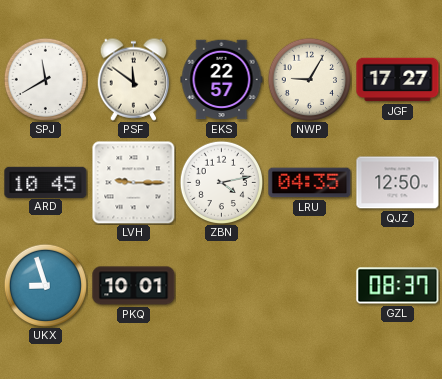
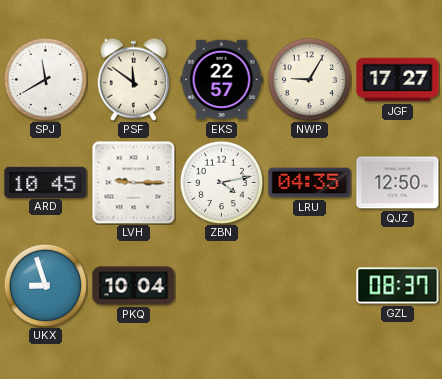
PKQ: 10:01 -> 10:04 (134, 286)
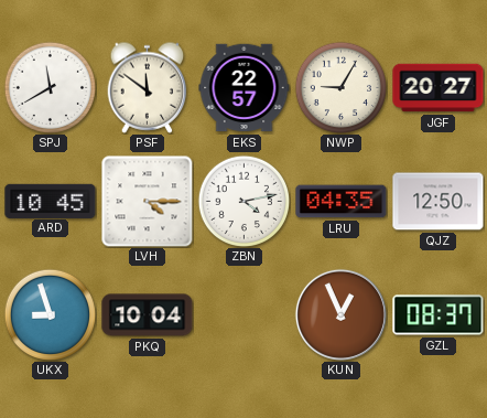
JGF: 17:27 -> 20:27 (439, 88)
LVH: 9:15 -> 4:15 (147, 201)
KUN: none -> 12:56 (340, 314)
